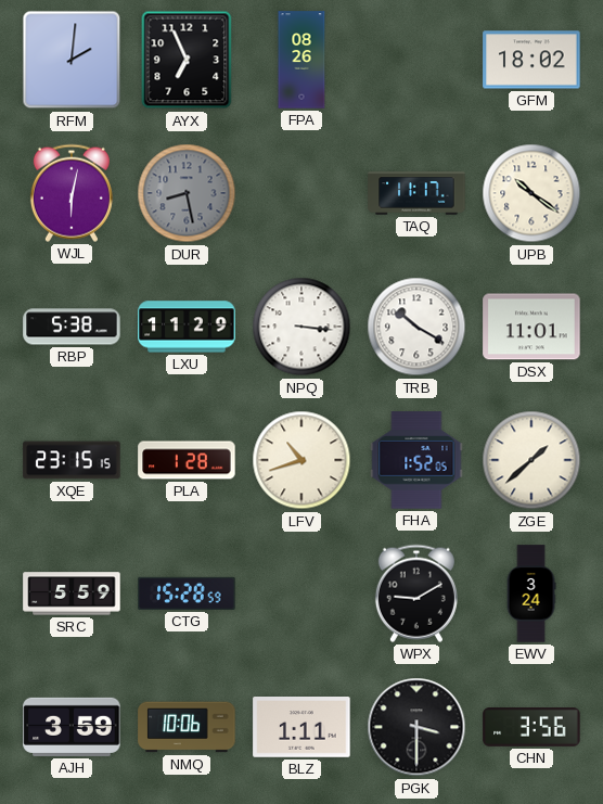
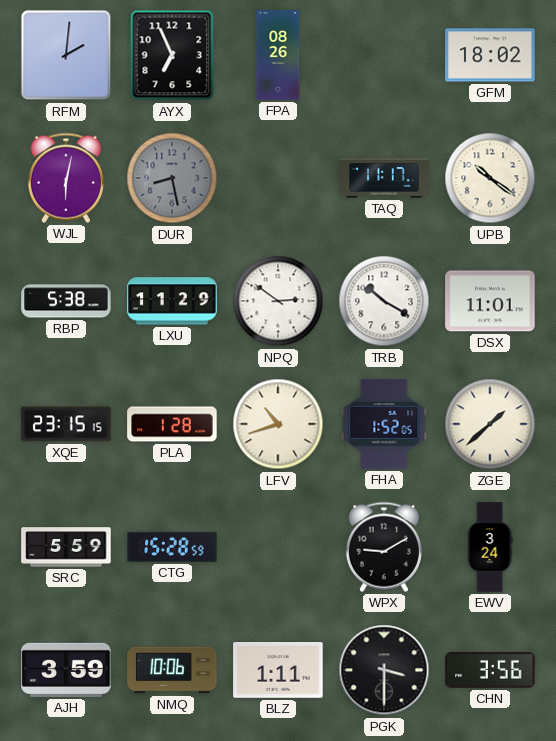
NPQ: 3:16 -> 2:51 (278, 301)
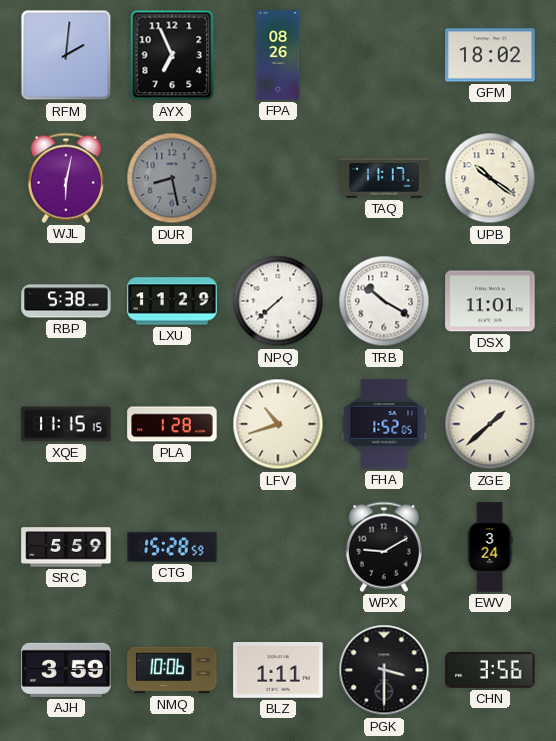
NPQ: 2:51 -> 7:38 (278, 301)
XQE: 23:15 -> 11:15 (66, 424)
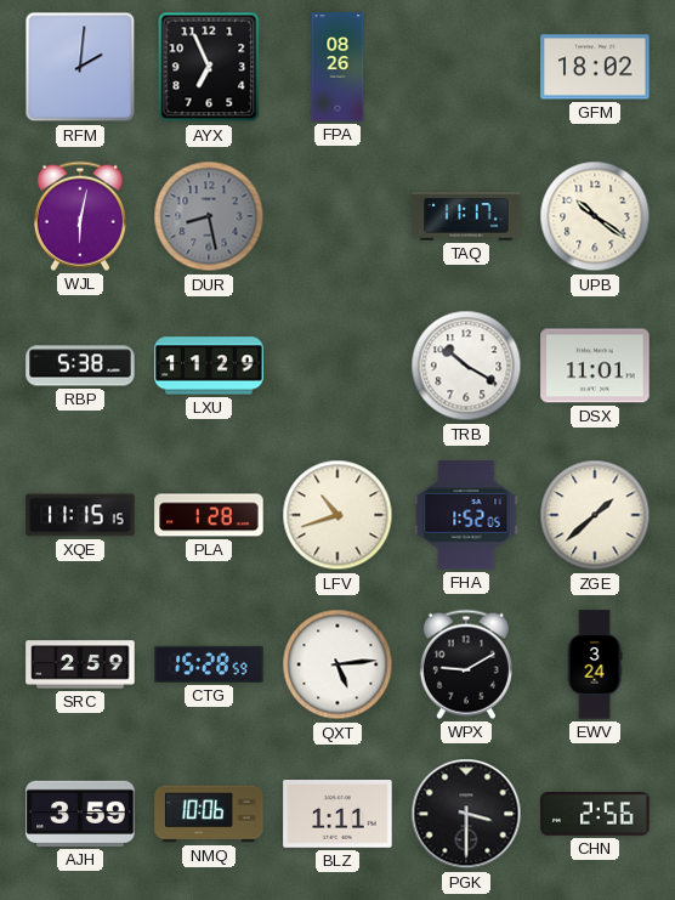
NPQ: 7:38 -> none (278, 301)
SRC: 5:59 -> 2:59 (80, 664)
QXT: none -> 5:14 (337, 664)
CHN: 3:56 -> 2:56 (595, 815)
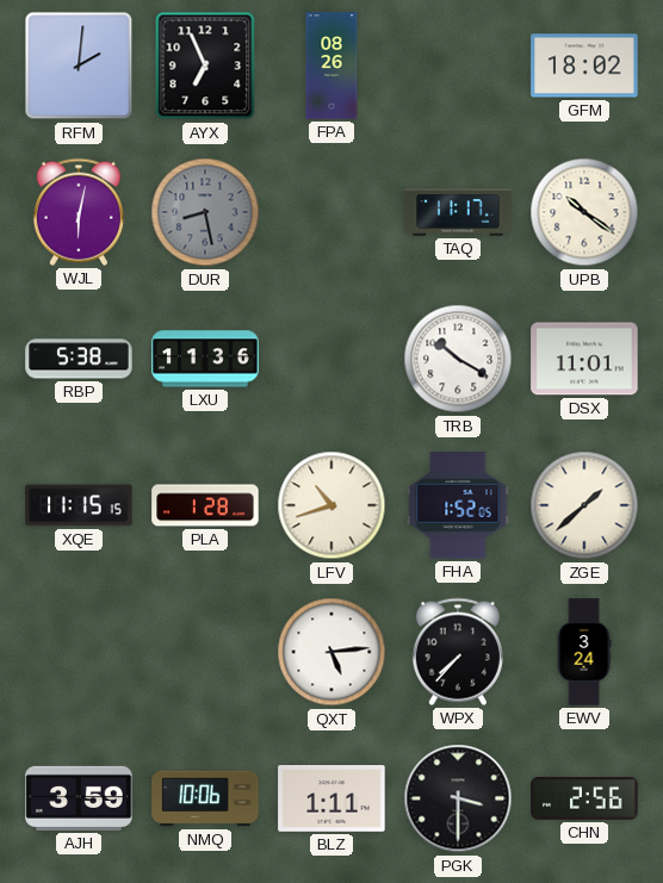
LXU: 11:29 -> 11:36 (205, 359)
SRC: 2:59 -> none (80, 664)
CTG: 15:28 -> none (209, 664)
WPX: 9:10 -> 7:37 (458, 652)
